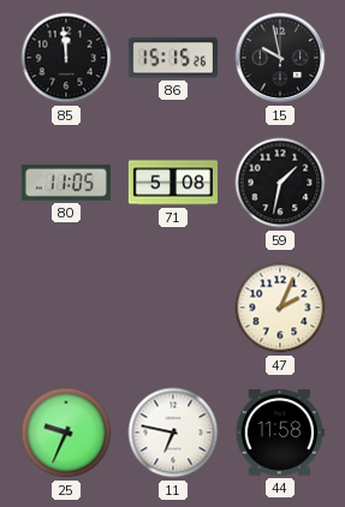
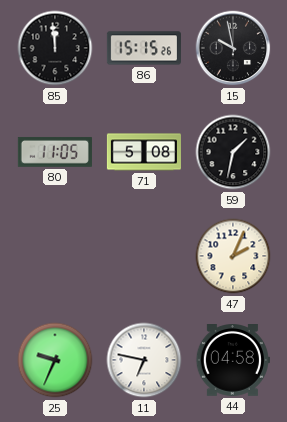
44: 11:58 -> 04:58 (233, 361)
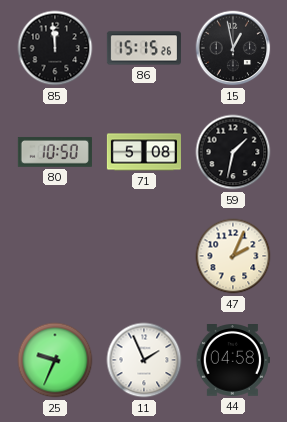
15: 9:58 -> 12:58 (233, 48)
80: 11:05 -> 10:50 (55, 152)
11: 6:47 -> 1:56 (144, 360)
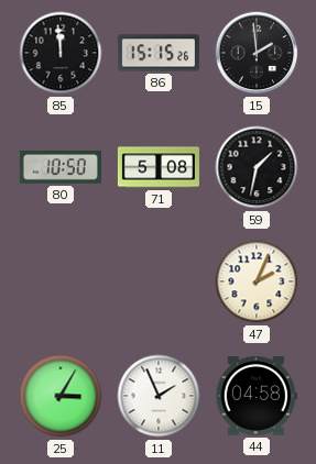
15: 12:58 -> 1:59 (257, 53)
25: 9:34 -> 3:05 (61, 396)
